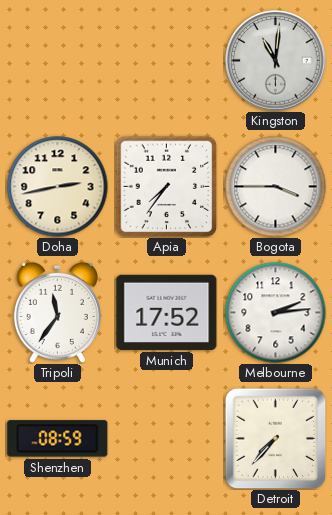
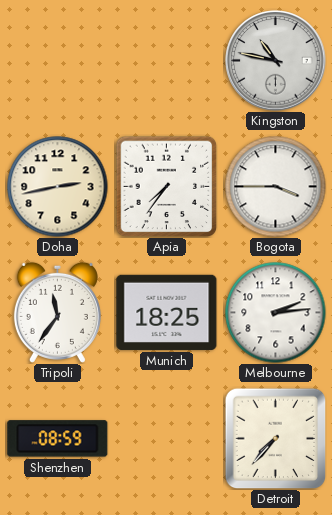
Kingston: 11:01 -> 10:47 (276, 61)
Munich: 17:52 -> 18:25 (167, 312)
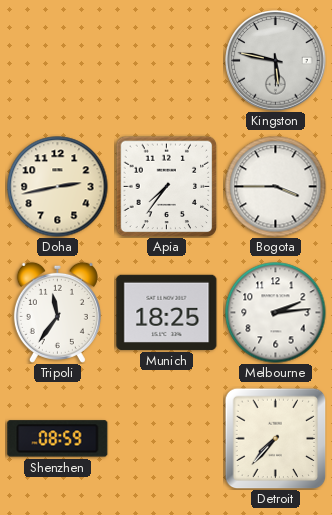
Kingston: 10:47 -> 5:47 (276, 61)
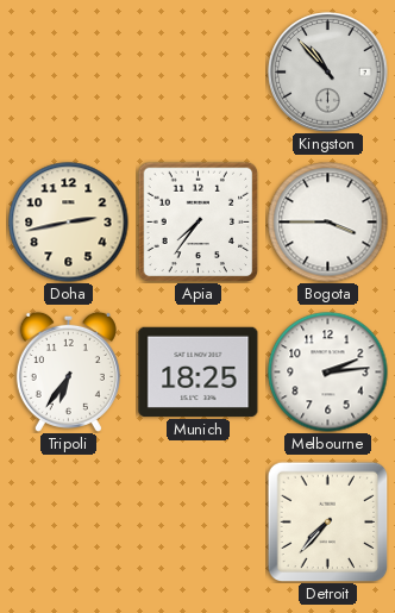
Kingston: 5:47 -> 10:53 (328, 73)
Tripoli: 11:36 -> 6:36 (68, 371)
Shenzhen: 08:59 -> none (58, 439)
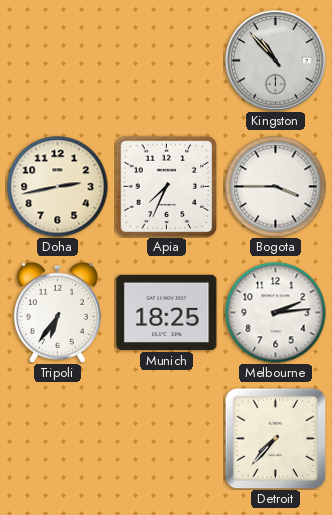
Apia: 7:36 -> 7:34 (166, 186)
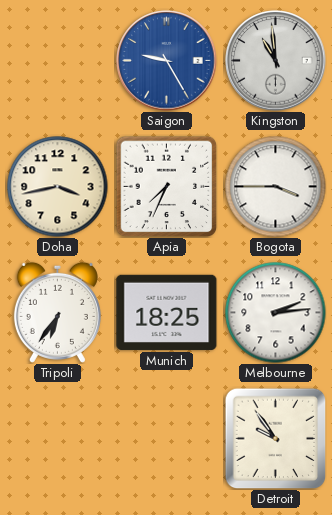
Saigon: none -> 9:25 (167, 61)
Kingston: 10:53 -> 10:59 (276, 61)
Doha: 2:43 -> 3:43 (58, 187)
Detroit: 7:37 -> 9:54 (275, 438)
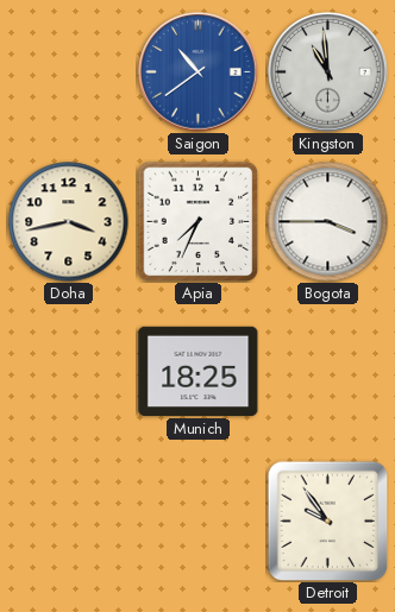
Saigon: 9:25 -> 10:39 (199, 72)
Tripoli: 6:36 -> none (57, 312)
Melbourne: 2:14 -> none (276, 313)
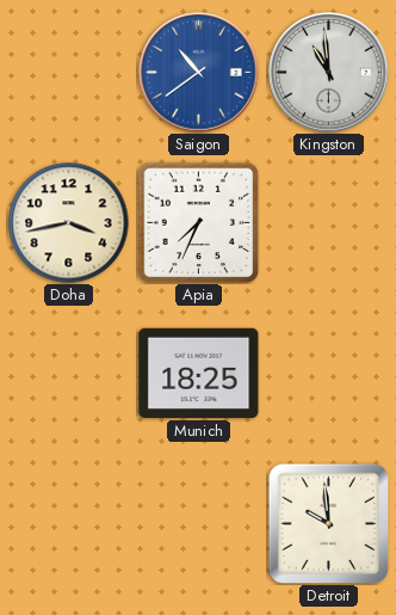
Bogota: 3:45 -> none (328, 222)
Detroit: 9:54 -> 9:59 (328, 523)
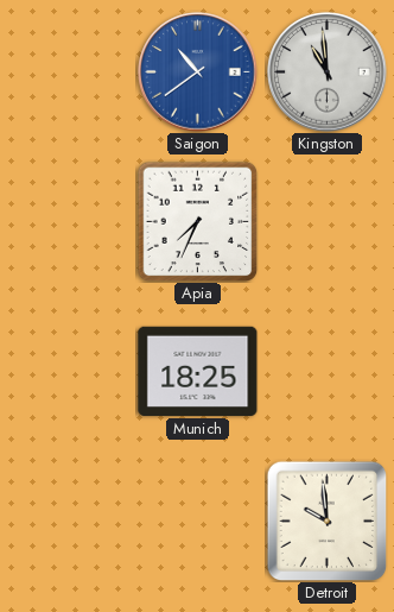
Doha: 3:43 -> none (69, 223)
